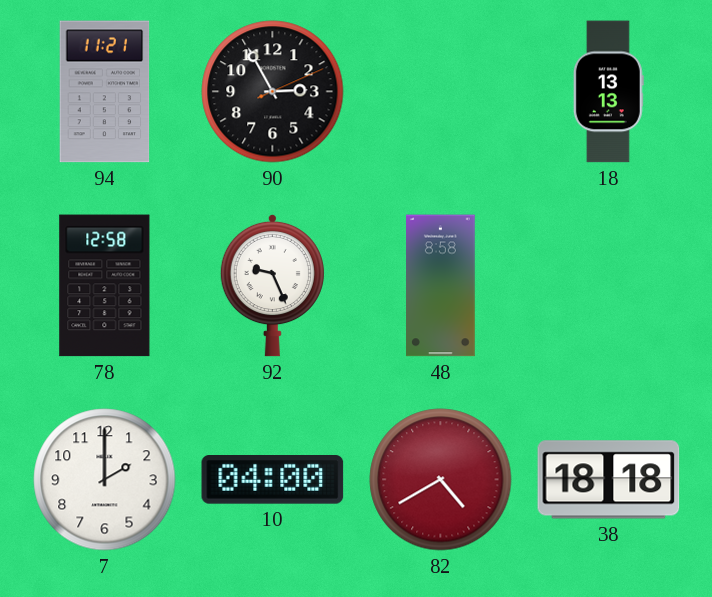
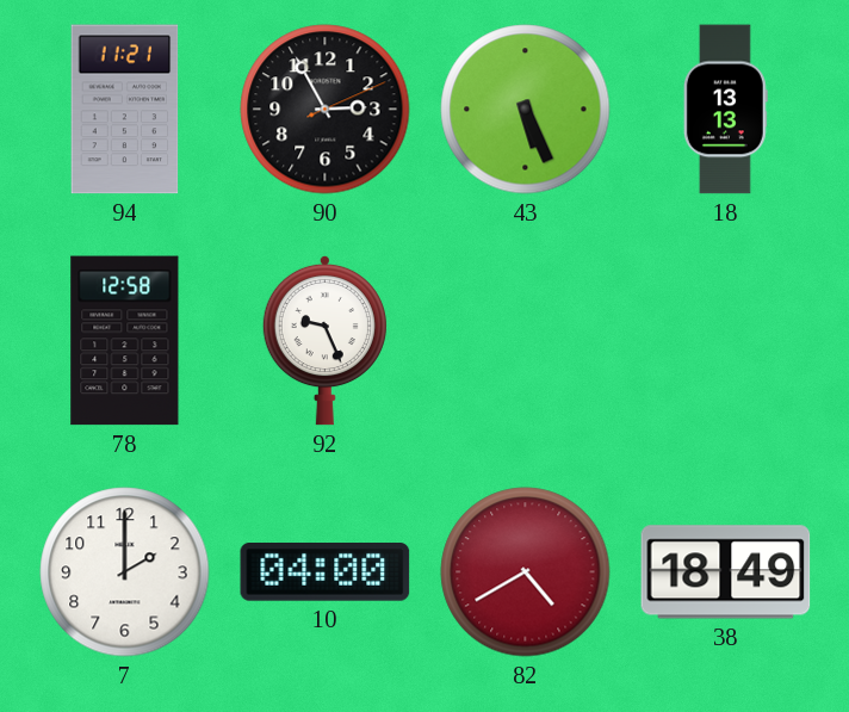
43: none -> 5:26 (526, 110)
48: 8:58 -> none (441, 286)
38: 18:18 -> 18:49 (726, 572)
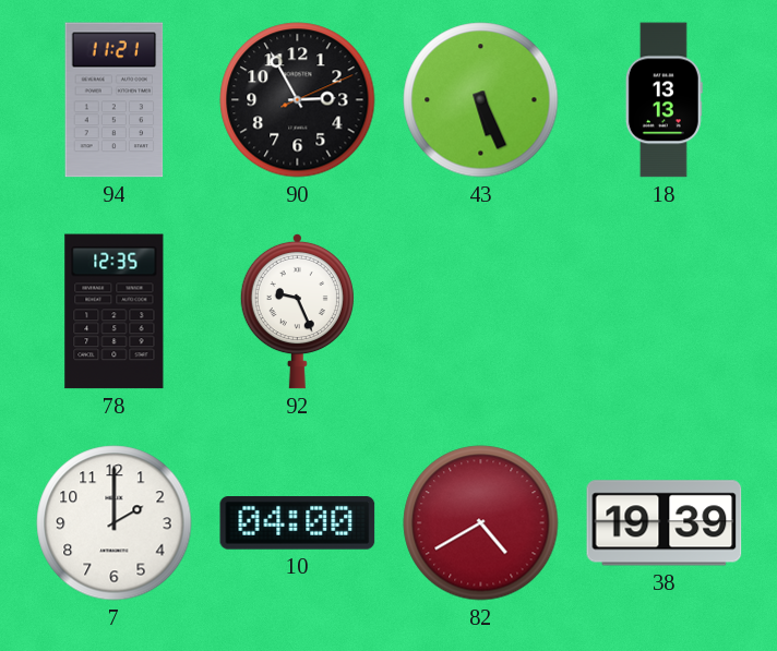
78: 12:58 -> 12:35 (115, 312)
38: 18:49 -> 19:39 (665, 523)
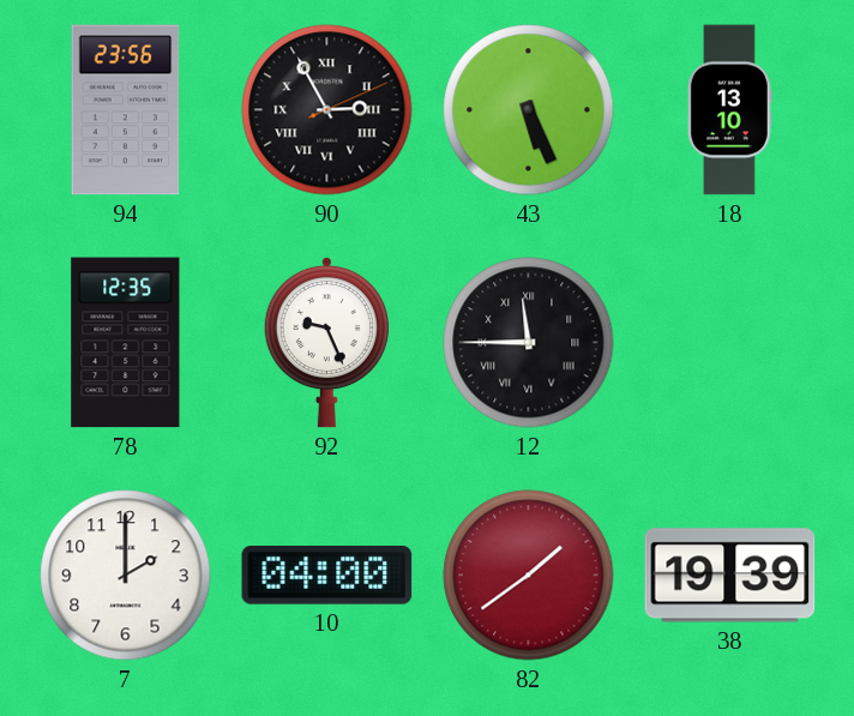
94: 11:21 -> 23:56 (126, 110)
90 numerals: Arabic -> Roman (327, 110)
18: 13:13 -> 13:10 (729, 110)
12: none -> 11:45 (529, 343)
82: 4:40 -> 1:39 (529, 576)
